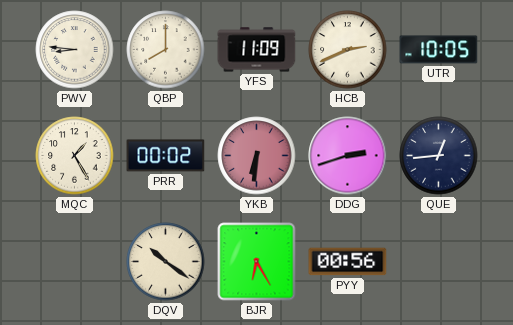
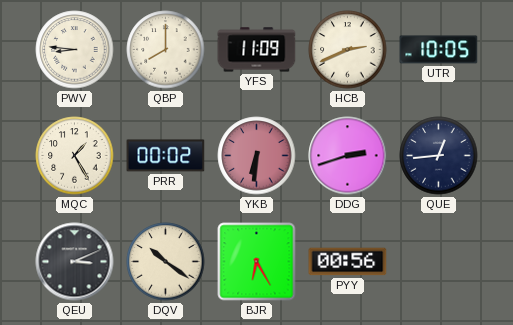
QEU: none -> 3:11 (75, 262)
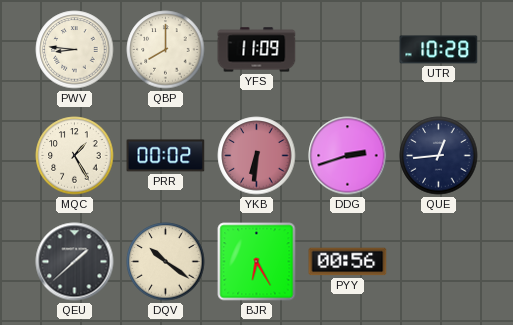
HCB: 2:41 -> none (348, 50)
UTR: 10:05 -> 10:28 (439, 50)
QEU: 3:11 -> 1:38 (75, 262)
